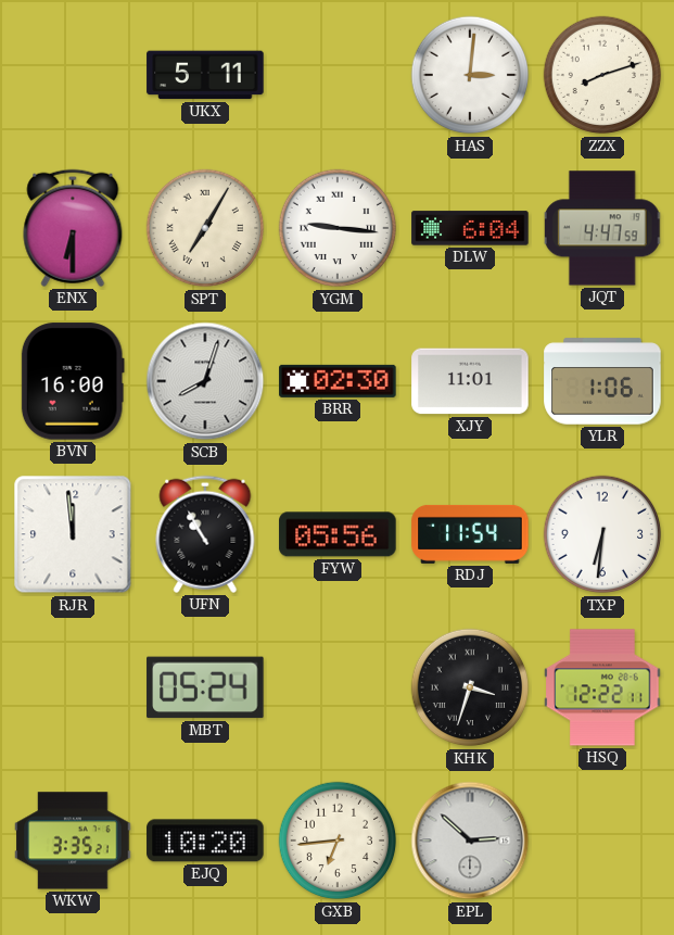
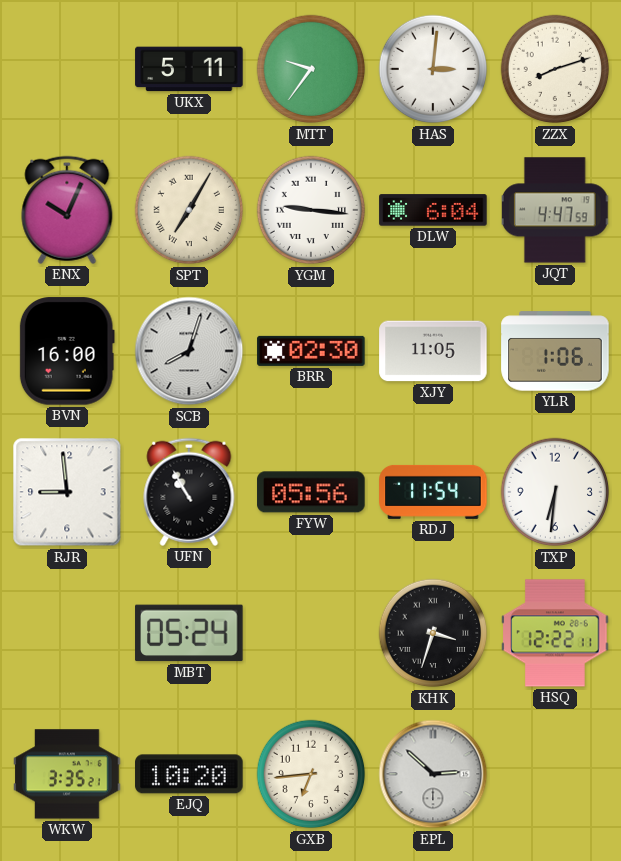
MTT: none -> 9:36 (311, 69)
ENX: 6:30 -> 10:04 (67, 210)
XJY: 11:01 -> 11:05 (433, 351)
RJR: 11:59 -> 8:59 (67, 492)
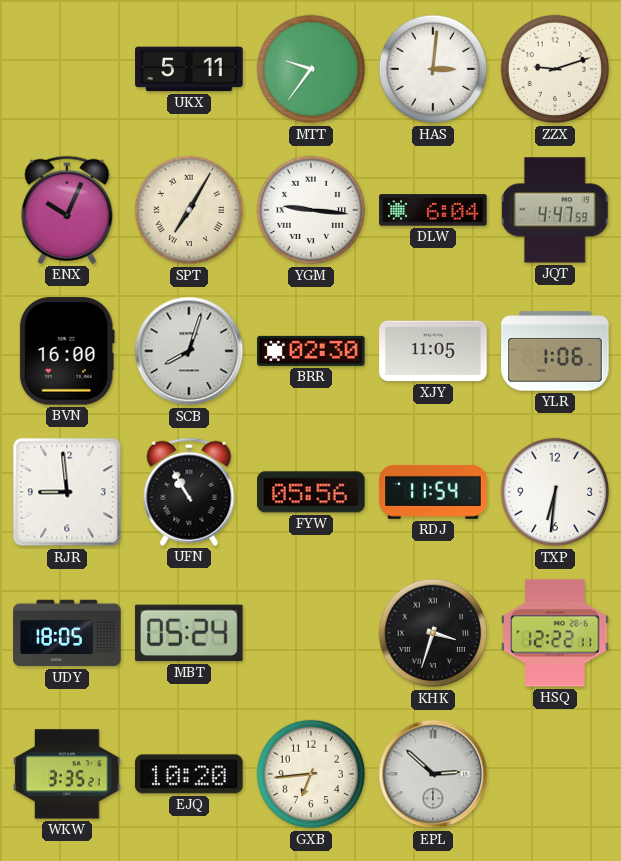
ZZX: 8:12 -> 9:12 (555, 69)
UDY: none -> 18:05 (67, 633)
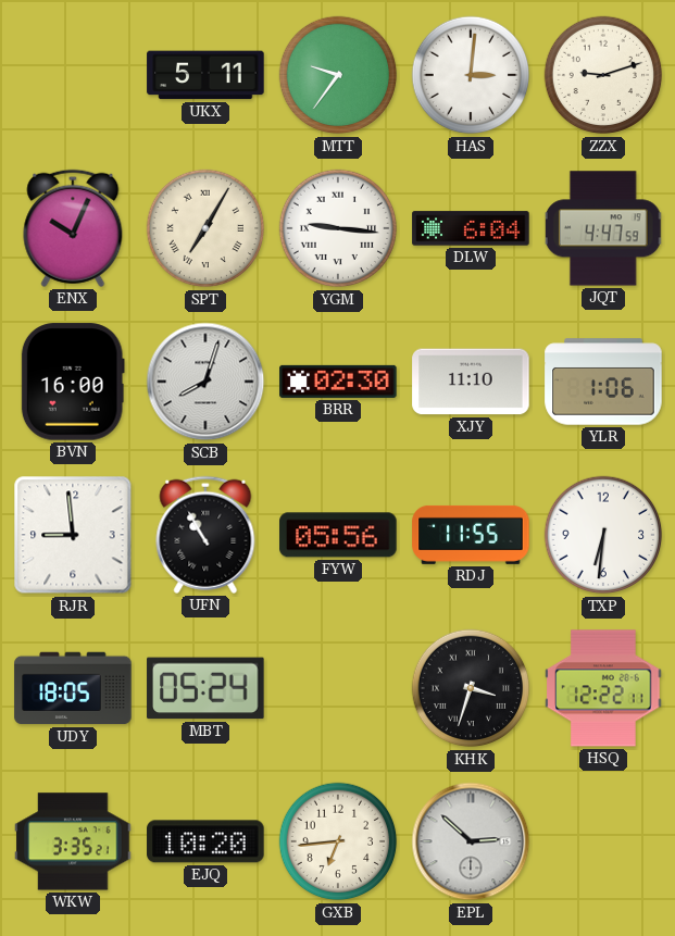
XJY: 11:05 -> 11:10 (471, 382)
RDJ: 11:54 -> 11:55 (471, 535)
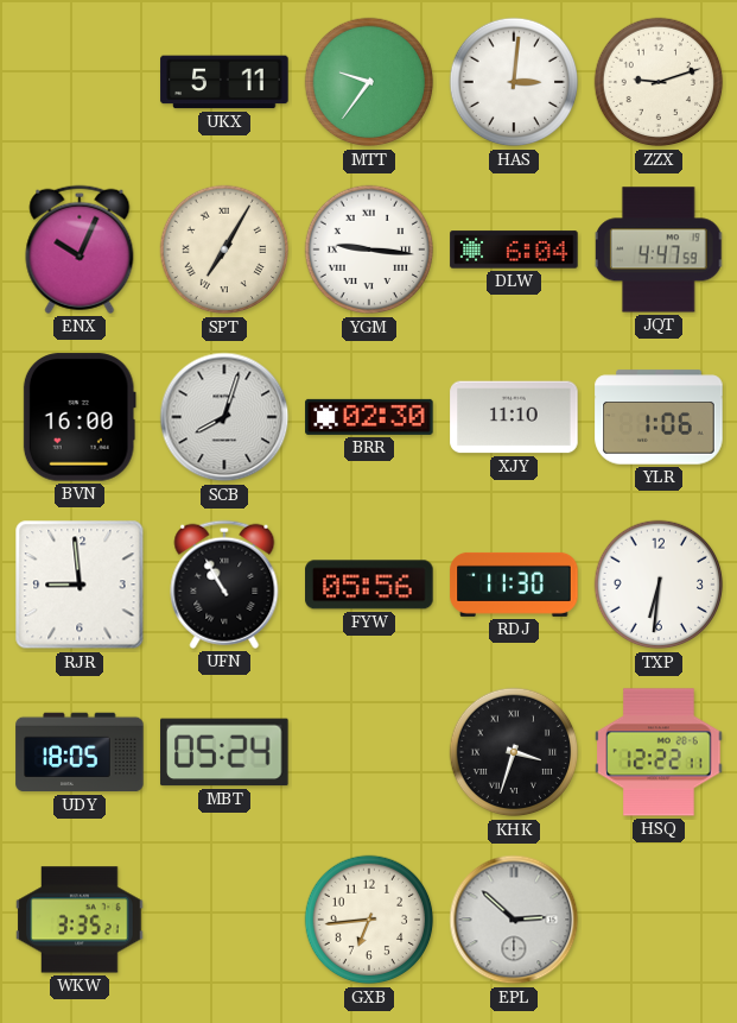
RDJ: 11:55 -> 11:30 (514, 585)
EJQ: 10:20 -> none (205, 841)
